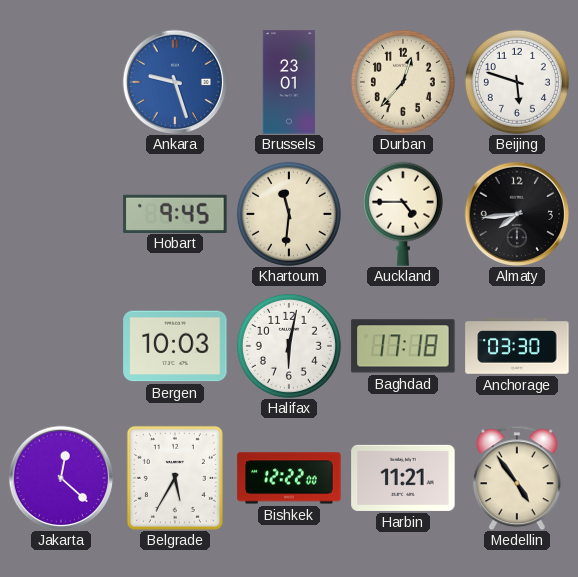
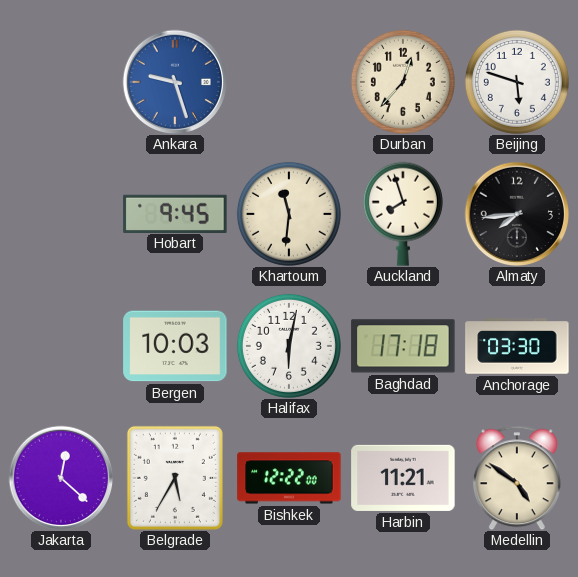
Brussels: 23:01 -> none (289, 82)
Auckland: 4:45 -> 7:57 (403, 214)
Medellin: 4:54 -> 4:51 (517, 478)
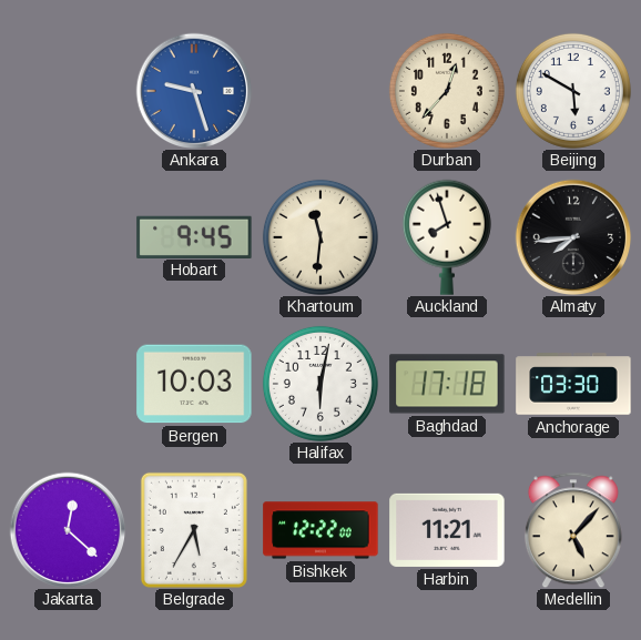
Beijing: 5:48 -> 5:50 (573, 91)
Medellin: 4:51 -> 5:07 (573, 530)
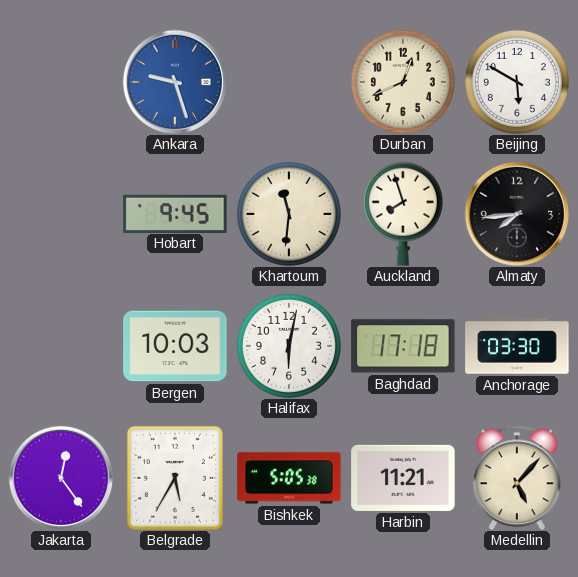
Durban: 12:37 -> 12:41 (403, 82)
Jakarta: 12:22 -> 12:24 (61, 478)
Bishkek: 12:22 -> 5:05 (289, 478)
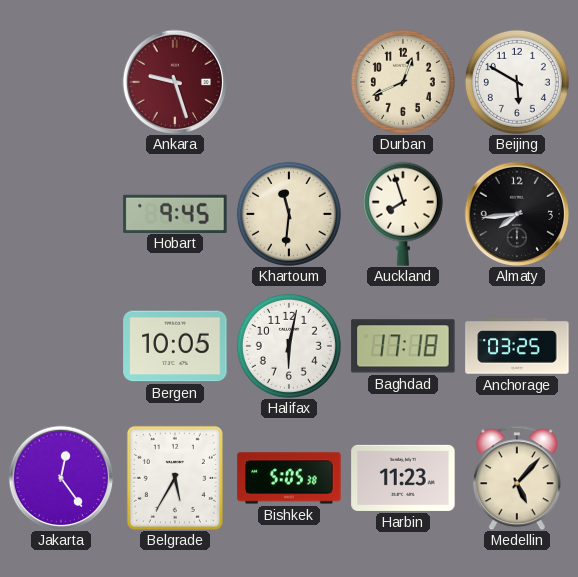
Ankara dial: blue -> burgundy (175, 82)
Bergen: 10:03 -> 10:05 (175, 346)
Anchorage: 03:30 -> 03:25 (517, 346)
Harbin: 11:21 -> 11:23 (403, 478)
